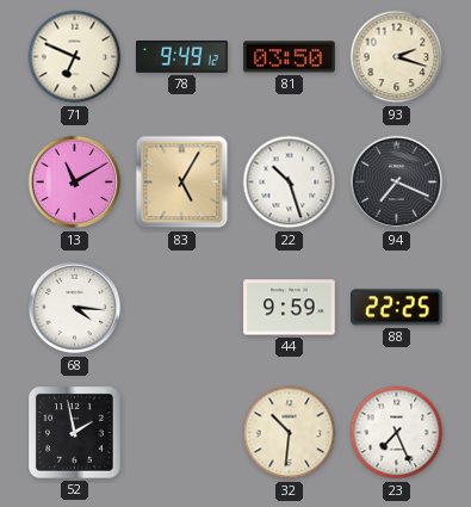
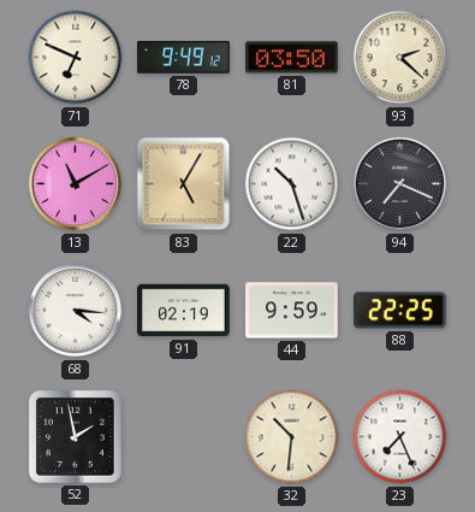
93: 2:18 -> 2:22 (400, 58)
91: none -> 02:19 (184, 311)
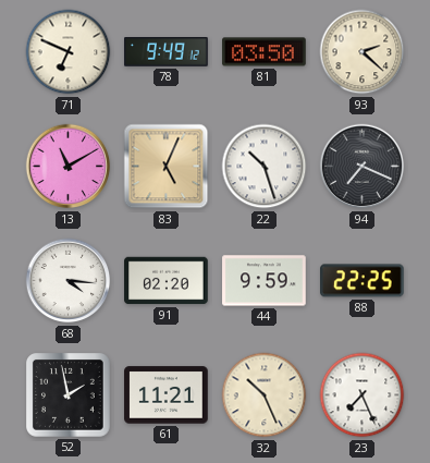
83: 5:05 -> 5:04 (167, 167)
91: 02:19 -> 02:20 (167, 281)
61: none -> 11:21 (167, 395)
32: 10:31 -> 10:26 (265, 395)
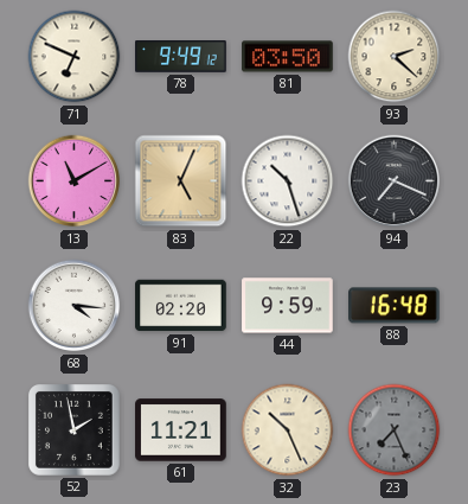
88: 22:25 -> 16:48 (395, 306)
23 dial: white -> grey (395, 430)
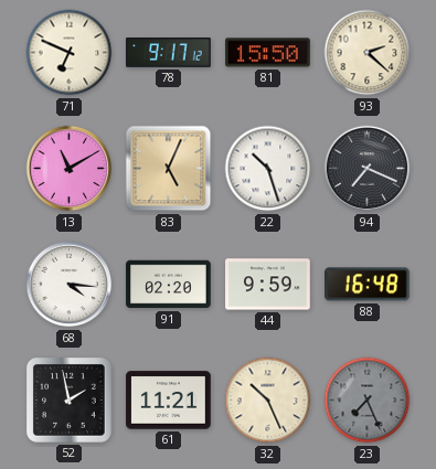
78: 9:49 -> 9:17 (169, 53)
81: 03:50 -> 15:50 (268, 53)
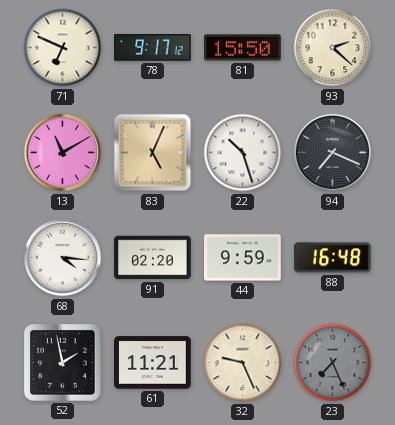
32: 10:26 -> 9:26 (243, 363)
